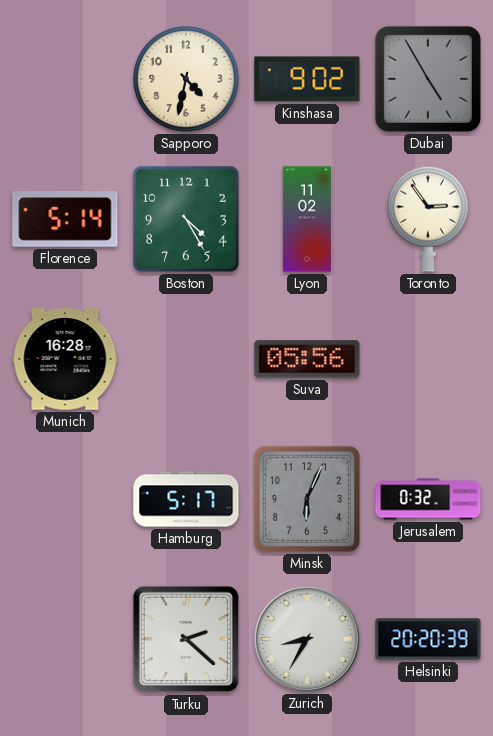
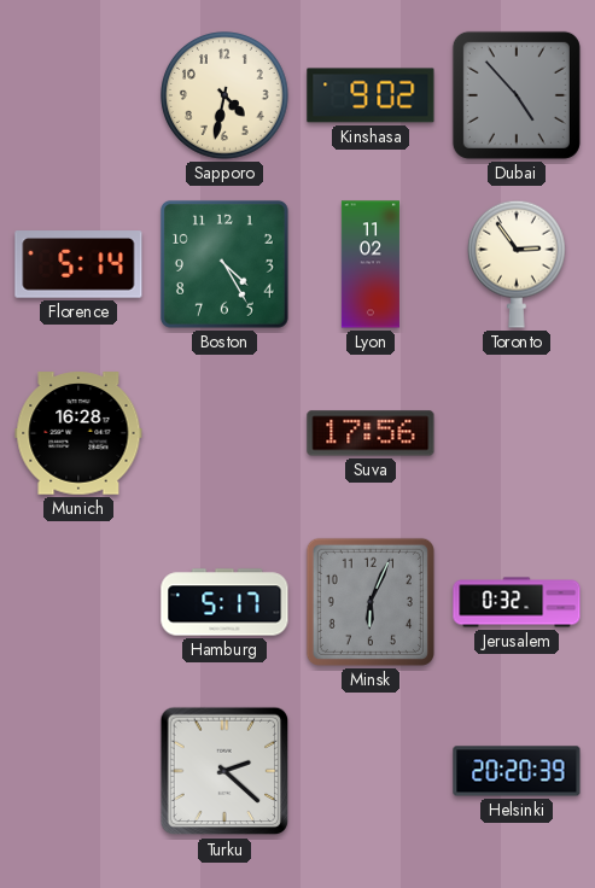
Dubai: 4:55 -> 4:53 (517, 95)
Suva: 05:56 -> 17:56 (371, 433)
Zurich: 8:35 -> none (307, 639)
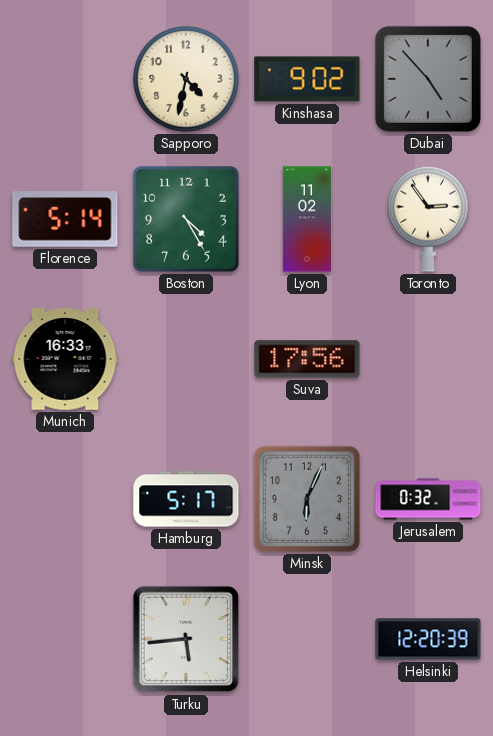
Munich: 16:28 -> 16:33 (65, 359)
Turku: 2:22 -> 5:44 (186, 639)
Helsinki: 20:20 -> 12:20 (428, 639)
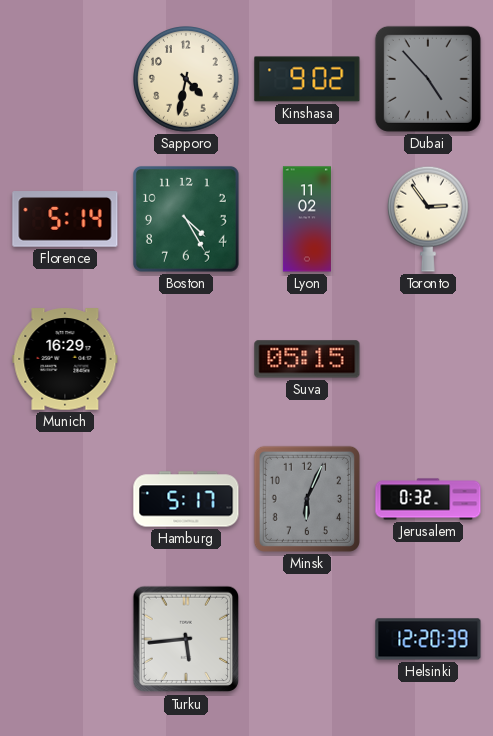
Munich: 16:33 -> 16:29 (65, 359)
Suva: 17:56 -> 05:15 (307, 359)
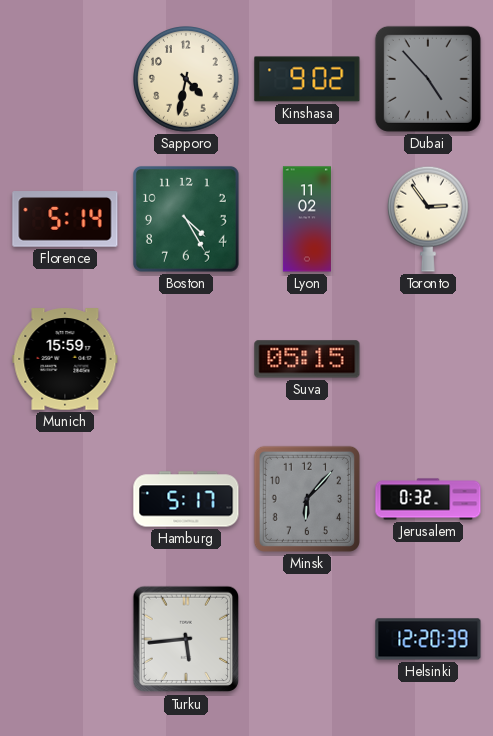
Munich: 16:29 -> 15:59 (65, 359)
Minsk: 6:04 -> 6:07 (307, 499)
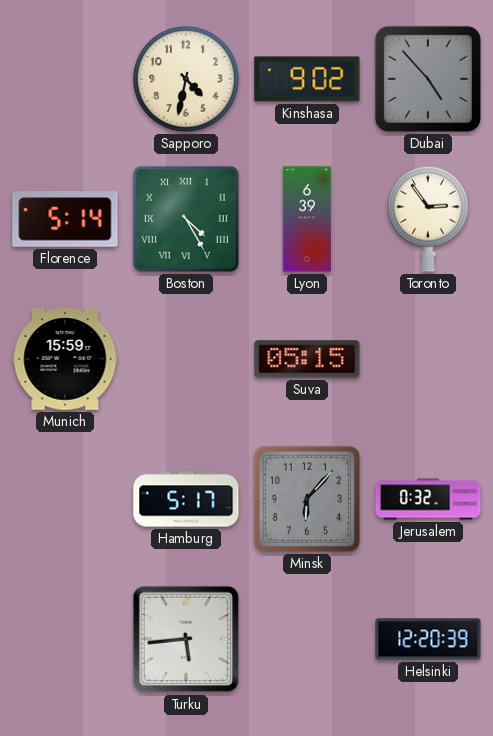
Boston numerals: Arabic -> Roman (186, 219)
Lyon: 11:02 -> 6:39 (307, 219)
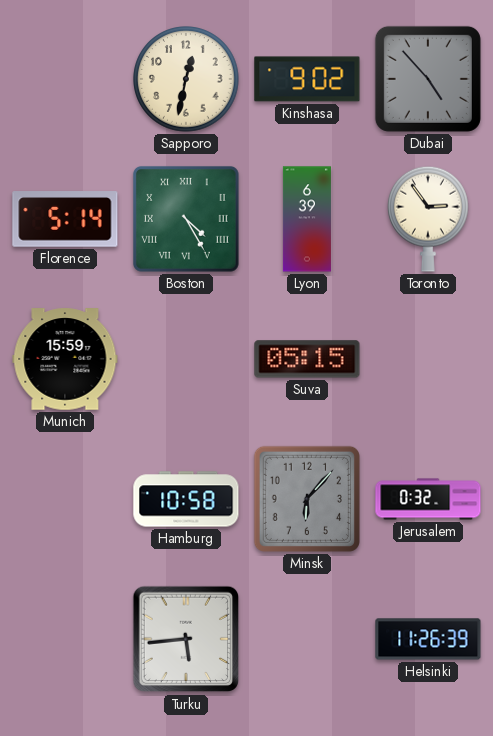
Sapporo: 4:32 -> 12:32 (186, 79)
Hamburg: 5:17 -> 10:58 (186, 499)
Helsinki: 12:20 -> 11:26 (428, 639)
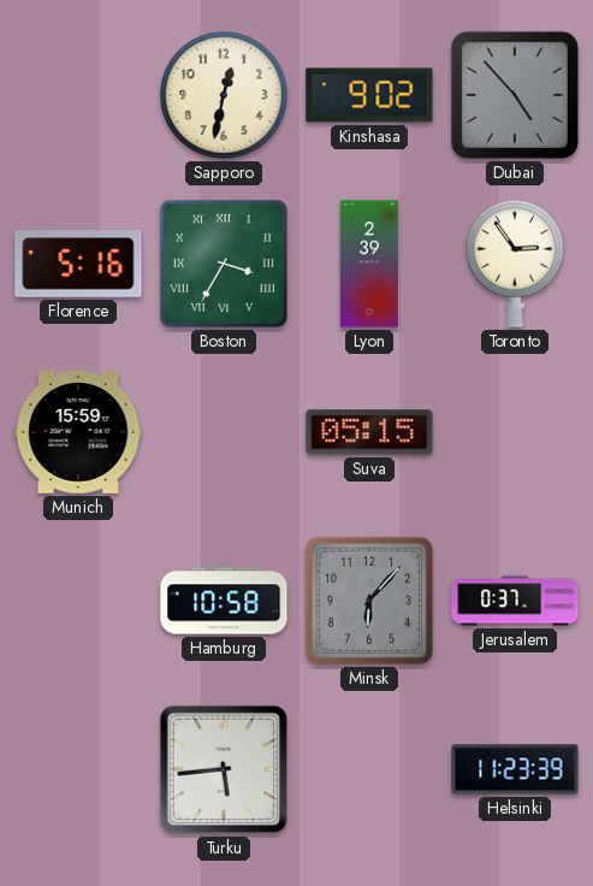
Florence: 5:14 -> 5:16 (78, 264)
Boston: 4:25 -> 3:35 (224, 264)
Lyon: 6:39 -> 2:39 (369, 264)
Jerusalem: 0:32 -> 0:37 (515, 601)
Helsinki: 11:26 -> 11:23 (515, 769)
